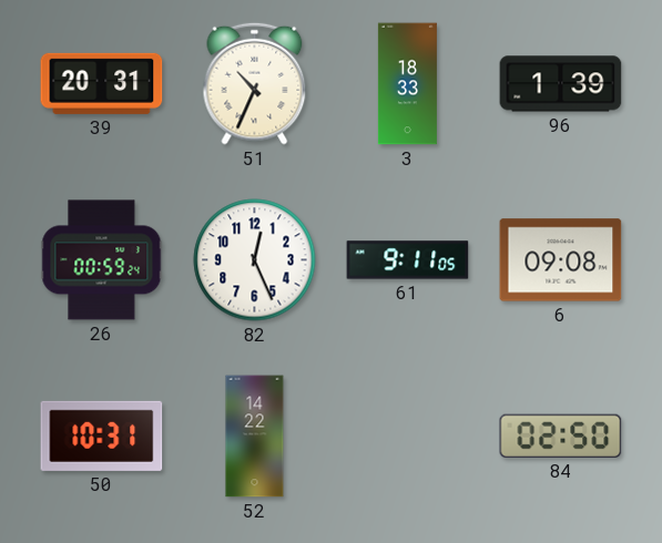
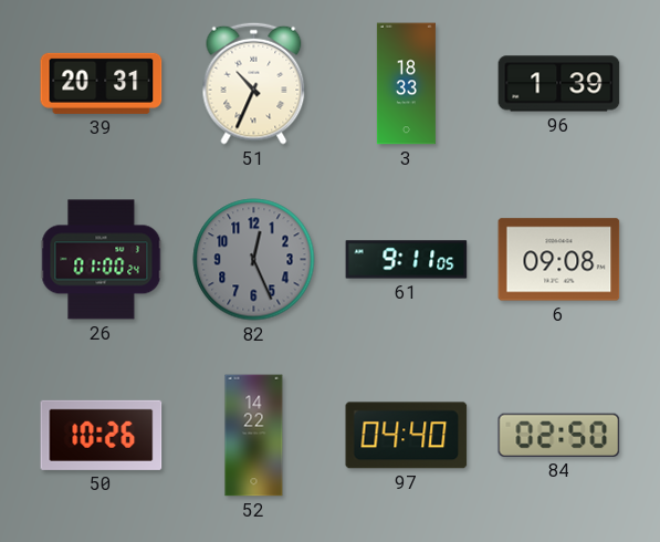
26: 00:59 -> 01:00 (102, 260)
82 dial: white -> grey (254, 260)
50: 10:31 -> 10:26 (102, 435)
97: none -> 04:40 (407, 436)
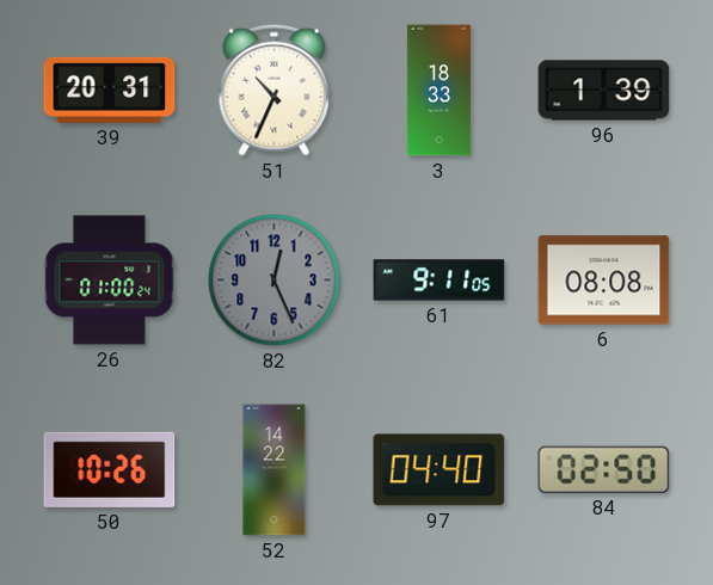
6: 09:08 -> 08:08 (604, 281)
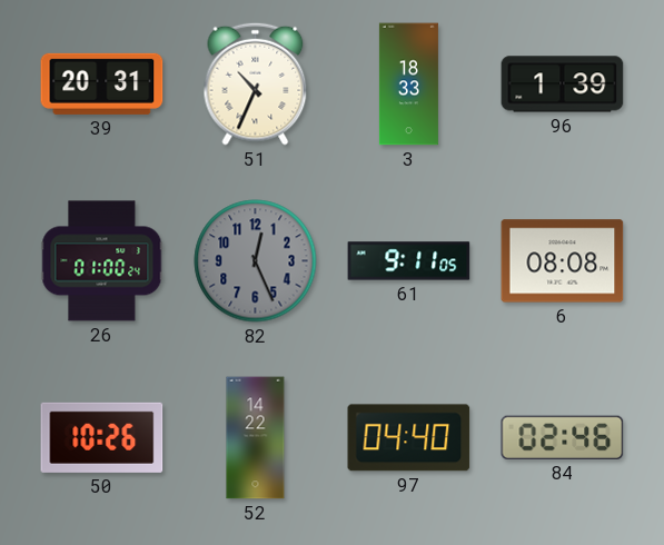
84: 02:50 -> 02:46 (563, 437)
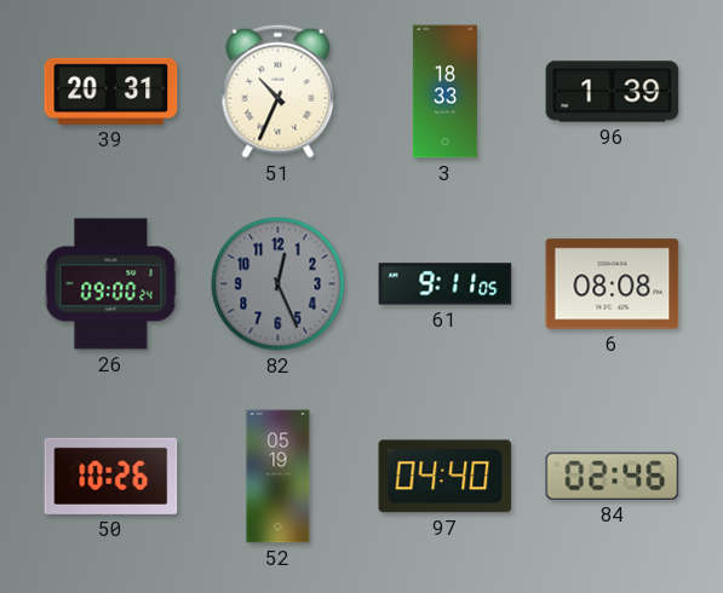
26: 01:00 -> 09:00 (111, 284)
52: 14:22 -> 05:19 (279, 477)
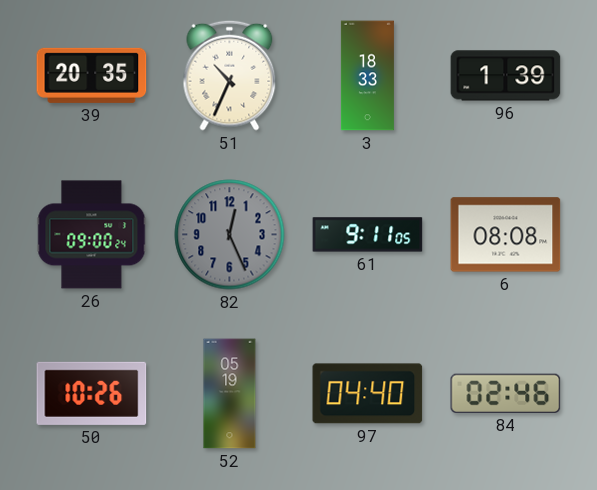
39: 20:31 -> 20:35 (92, 75)
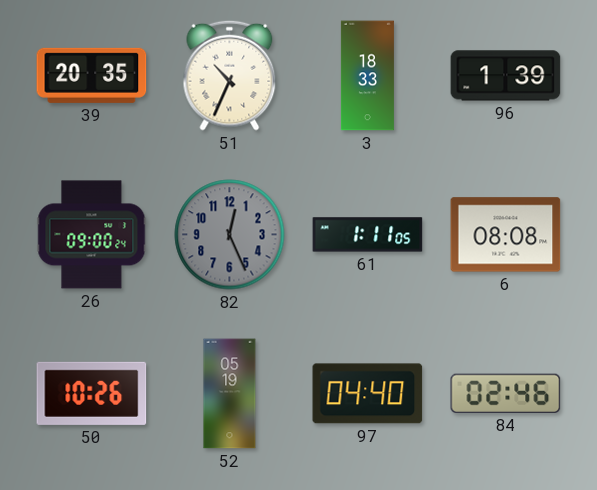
61: 9:11 -> 1:11 (368, 235)
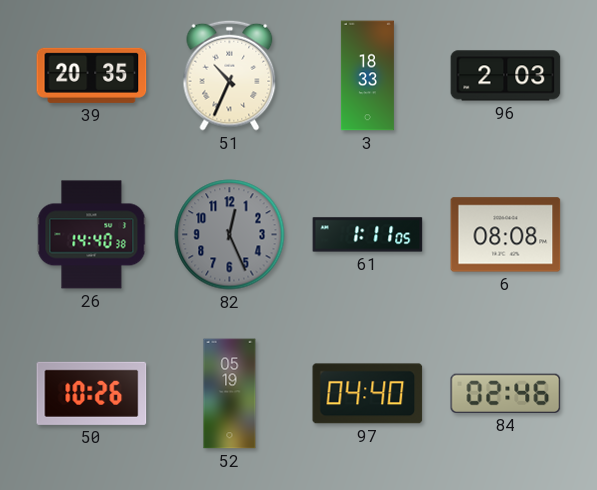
96: 1:39 -> 2:03 (506, 76)
26: 09:00 -> 14:40 (92, 235)
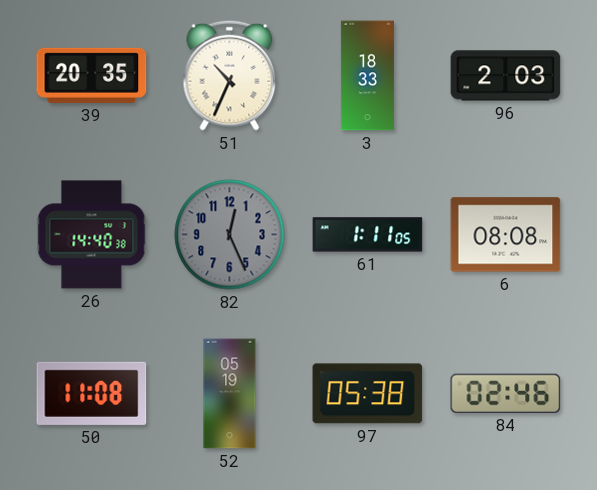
50: 10:26 -> 11:08 (92, 393)
97: 04:40 -> 05:38 (368, 394)
